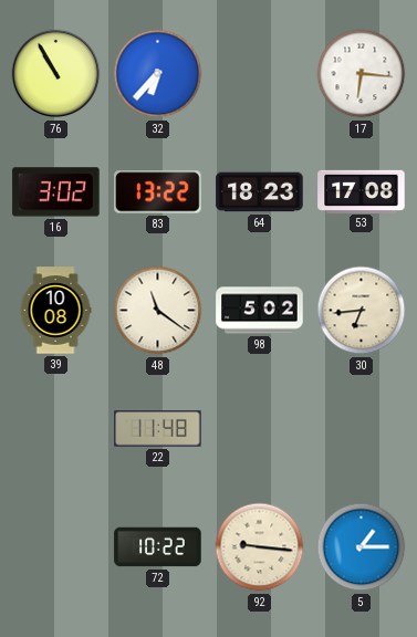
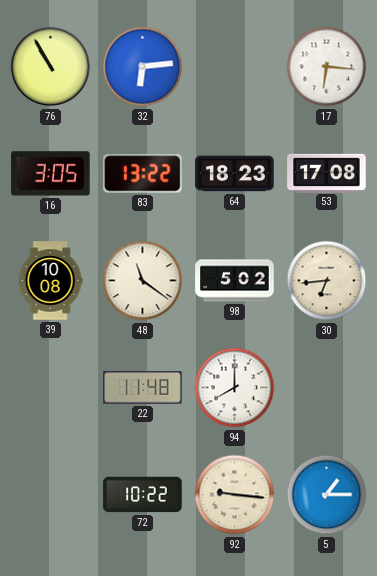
32: 6:37 -> 6:14 (143, 67)
16: 3:02 -> 3:05 (51, 174)
94: none -> 8:00 (235, 388)
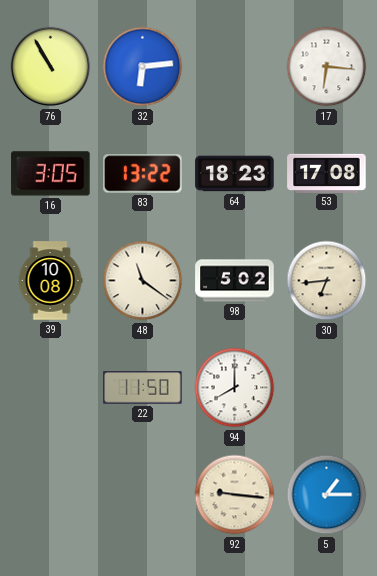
22: 11:48 -> 11:50 (143, 388)
72: 10:22 -> none (143, 495)
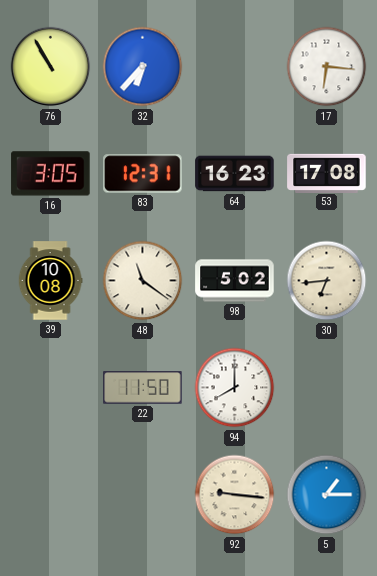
32: 6:14 -> 6:37 (143, 67)
83: 13:22 -> 12:31 (143, 174)
64: 18:23 -> 16:23 (235, 174)
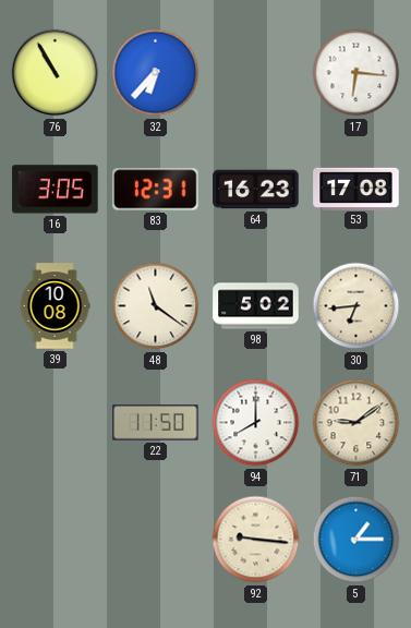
71: none -> 9:09 (356, 423)
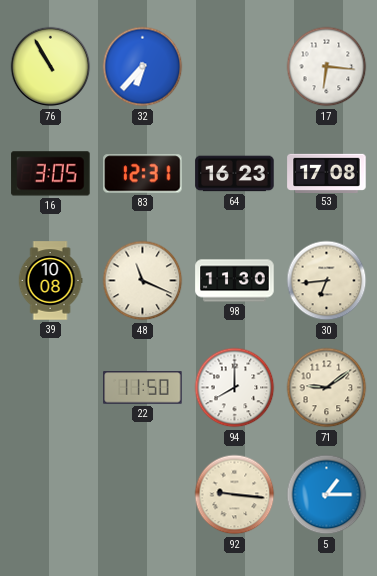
48: 11:21 -> 11:19 (143, 281)
98: 5:02 -> 11:30 (235, 281)
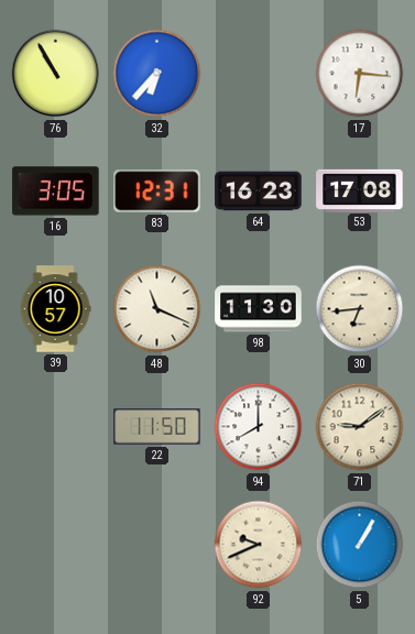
39: 10:08 -> 10:57 (55, 309)
92: 9:16 -> 9:41 (259, 545)
5: 1:15 -> 1:05 (360, 545)
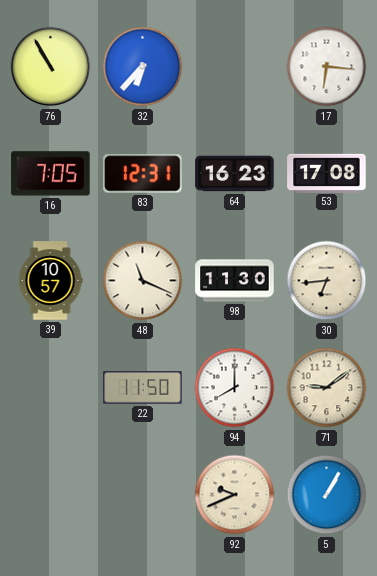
16: 3:05 -> 7:05 (51, 174)
